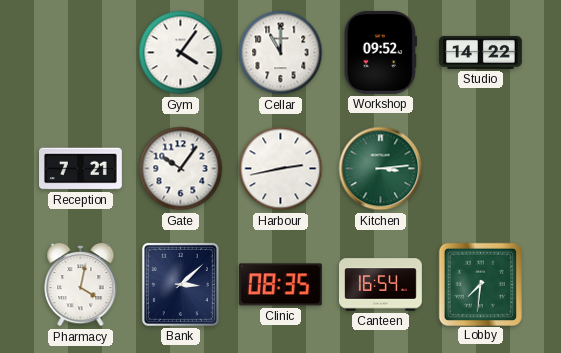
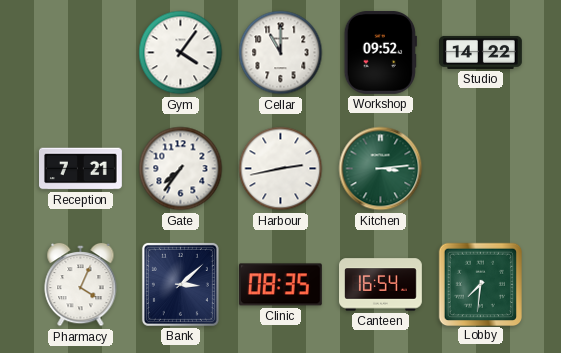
Gate: 10:06 -> 7:36 (181, 169)
Pharmacy: 4:02 -> 4:04 (81, 285)
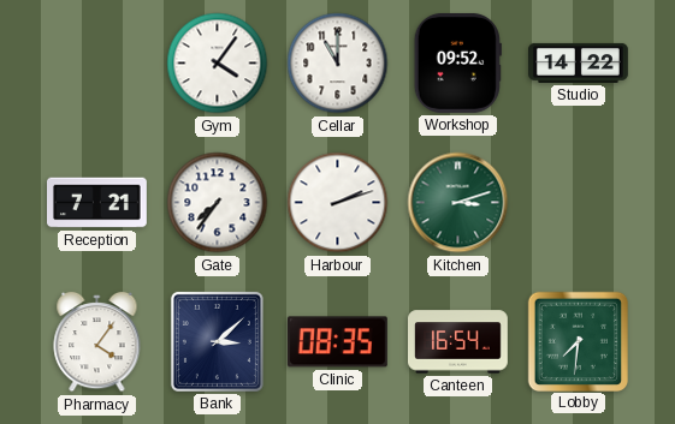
Harbour: 2:43 -> 2:12 (338, 203)
Kitchen: 3:14 -> 3:12 (458, 203)
Pharmacy: 4:04 -> 4:06 (97, 342)
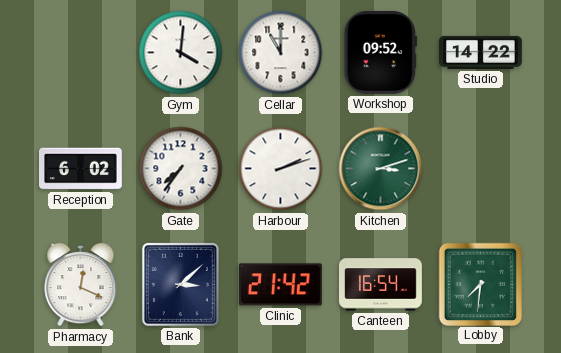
Gym: 4:06 -> 4:01 (181, 53)
Reception: 7:21 -> 6:02 (81, 169)
Pharmacy: 4:06 -> 12:19 (81, 285)
Clinic: 08:35 -> 21:42 (280, 285)
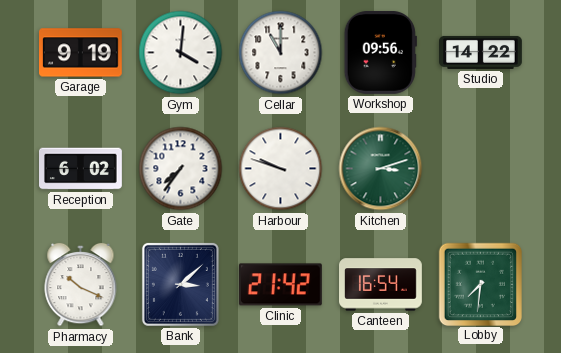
Garage: none -> 9:19 (81, 53)
Workshop: 09:52 -> 09:56 (380, 52)
Harbour: 2:12 -> 9:48 (281, 169)
Pharmacy: 12:19 -> 10:19 (81, 285)
